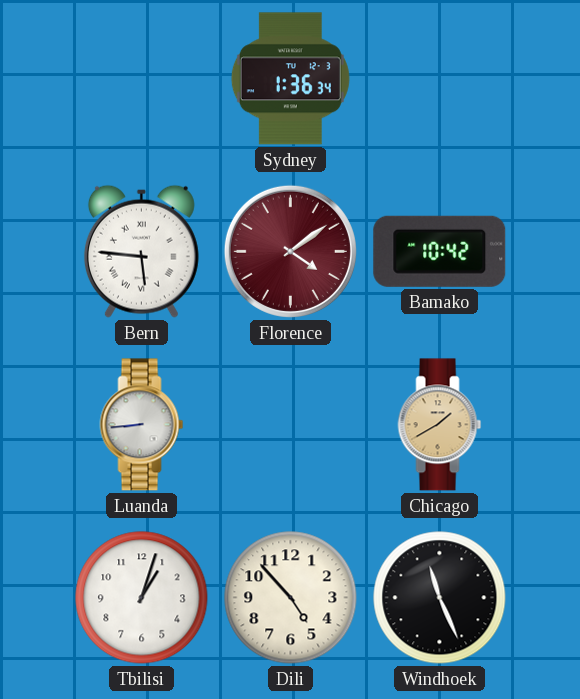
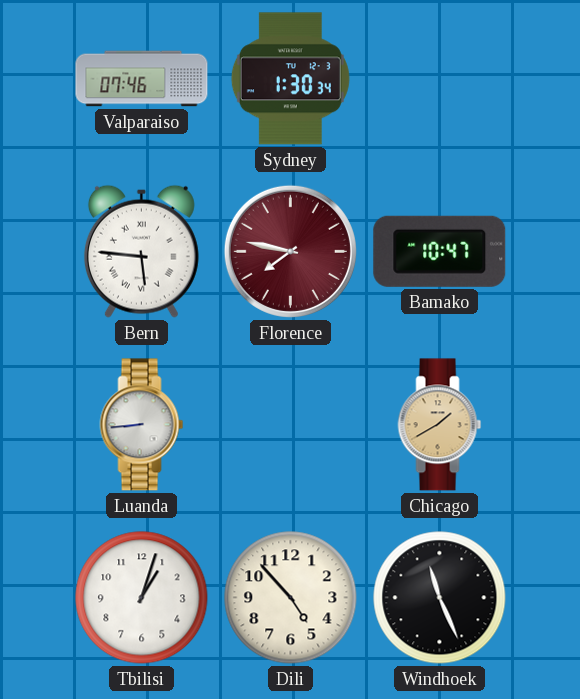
Valparaiso: none -> 07:46 (142, 79)
Sydney: 1:36 -> 1:30 (290, 79)
Florence: 4:09 -> 7:47 (290, 251)
Bamako: 10:42 -> 10:47 (440, 251)
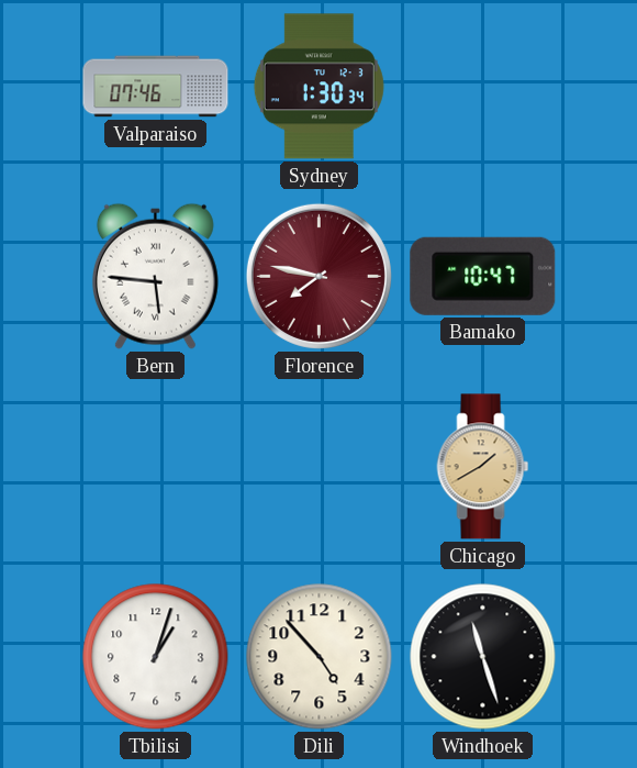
Luanda: 8:44 -> none (142, 425)
Windhoek: 11:26 -> 11:27 (483, 657)
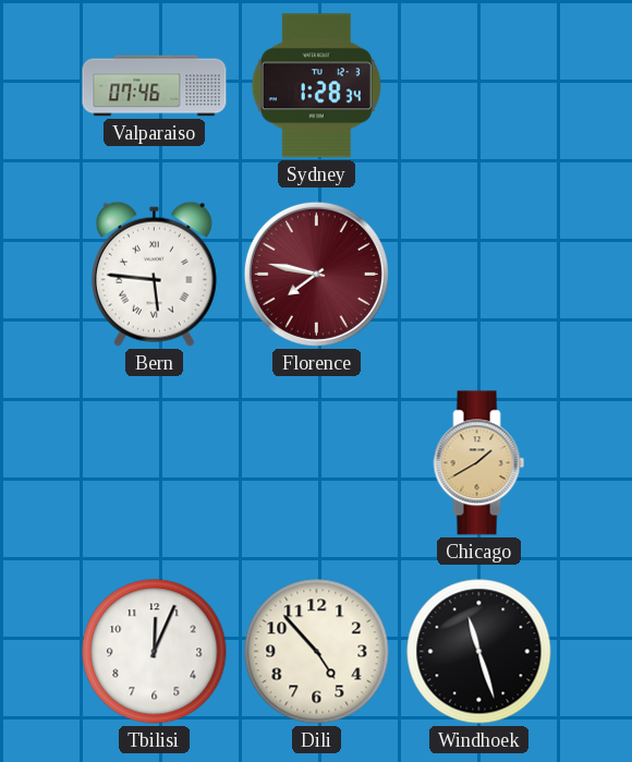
Sydney: 1:30 -> 1:28 (316, 86)
Bamako: 10:47 -> none (483, 276)
Tbilisi: 1:03 -> 12:04 (155, 652)
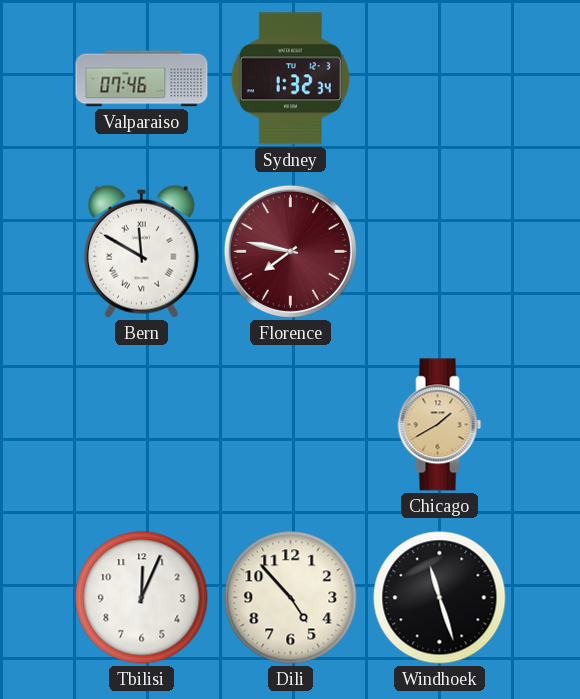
Sydney: 1:28 -> 1:32 (290, 79)
Bern: 5:46 -> 11:50 (141, 251)
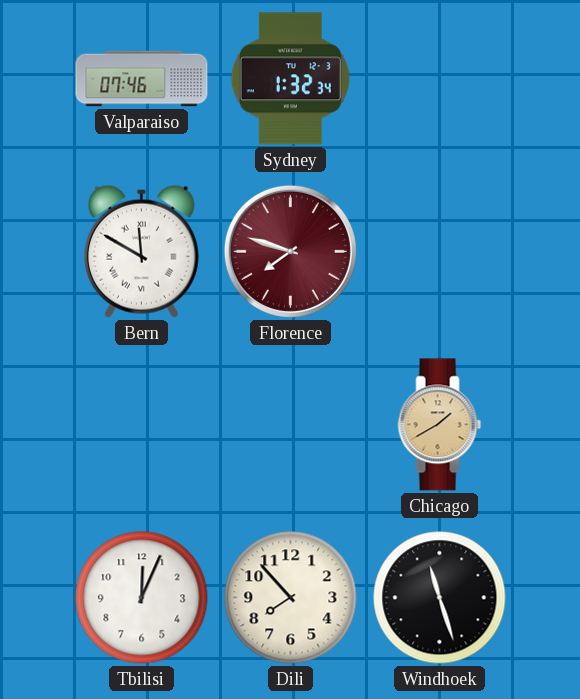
Florence: 7:47 -> 7:48 (290, 251)
Dili: 4:53 -> 7:53 (291, 598)
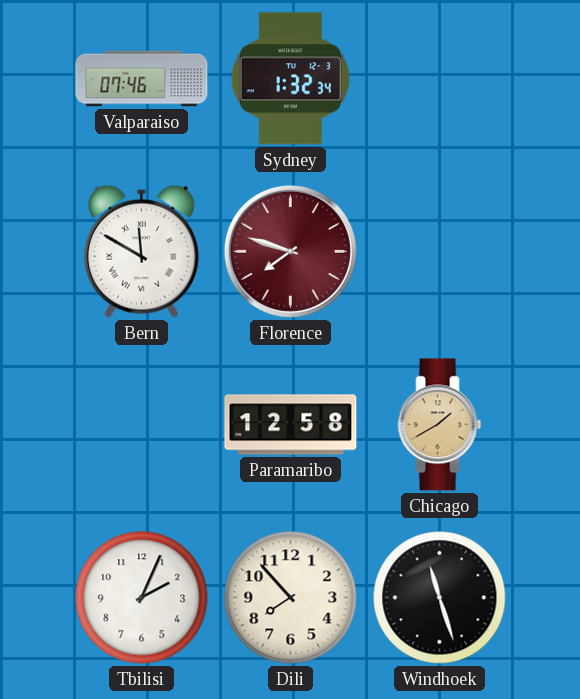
Paramaribo: none -> 12:58 (291, 425)
Tbilisi: 12:04 -> 2:04 (142, 598)
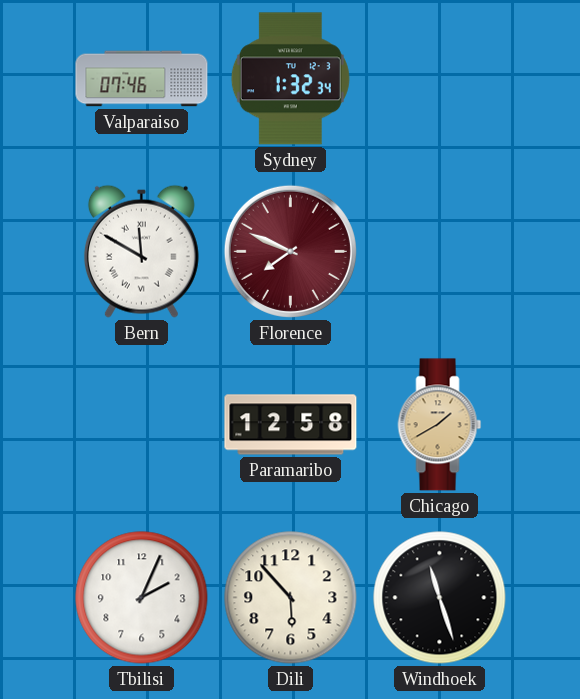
Florence: 7:48 -> 7:49 (290, 251)
Dili: 7:53 -> 5:53 (291, 598)
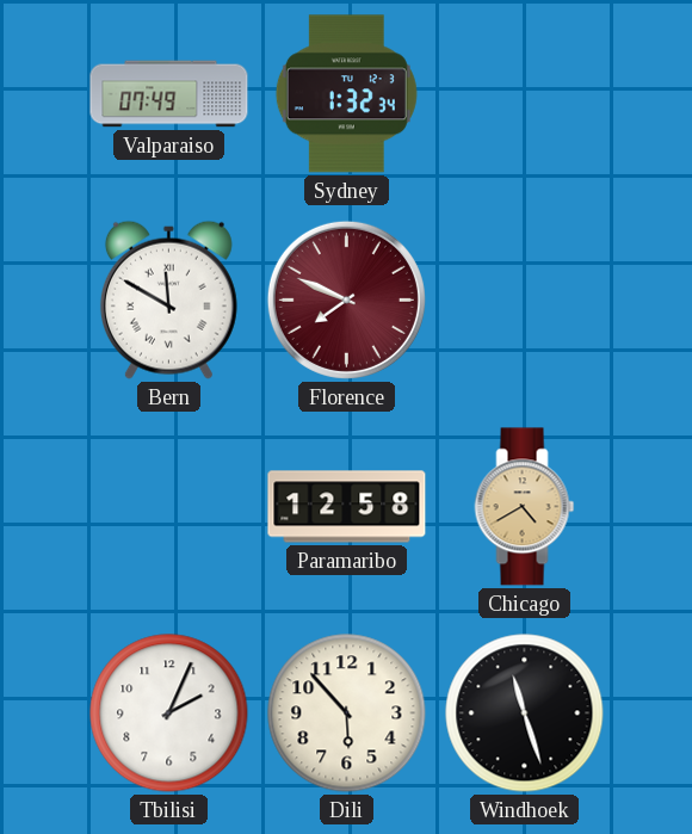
Valparaiso: 07:46 -> 07:49 (169, 94)
Chicago: 1:40 -> 4:40 (525, 507)
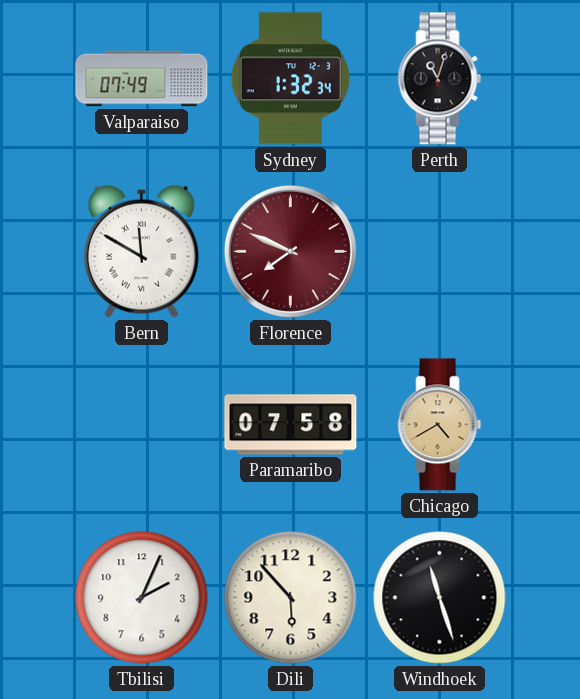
Perth: none -> 11:03 (440, 79)
Paramaribo: 12:58 -> 07:58 (291, 425)
